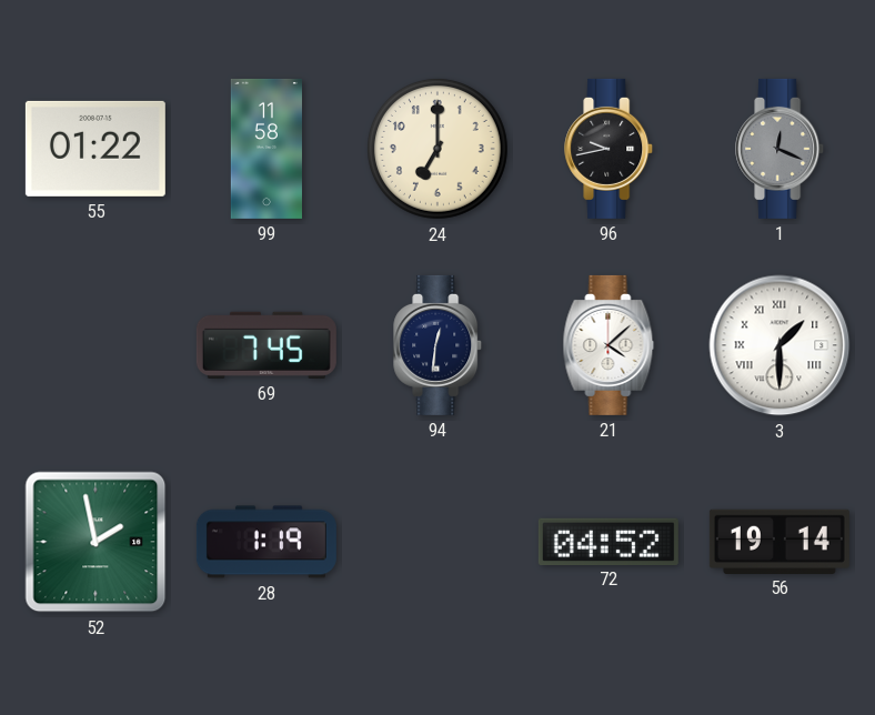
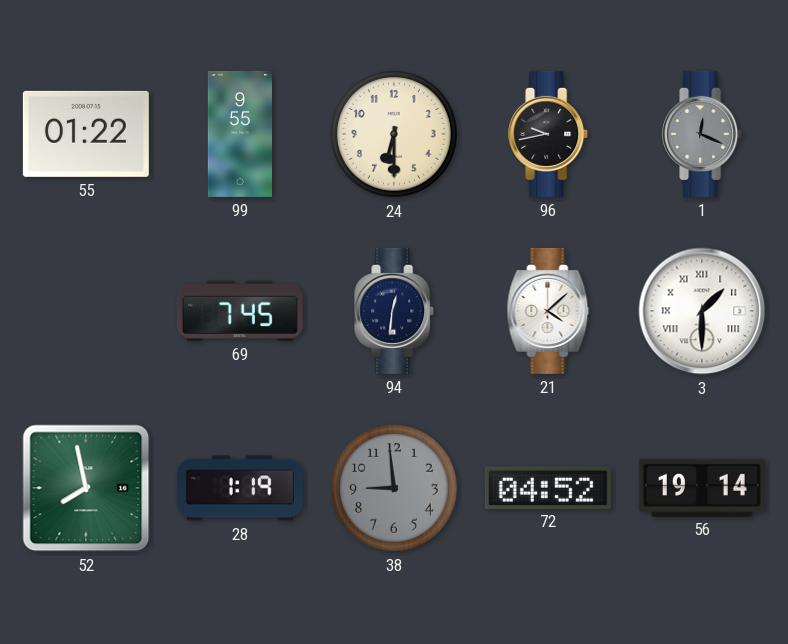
99: 11:58 -> 9:55 (240, 134)
24: 7:00 -> 6:30 (394, 134)
52: 1:58 -> 7:58 (86, 488)
38: none -> 8:59 (394, 488)
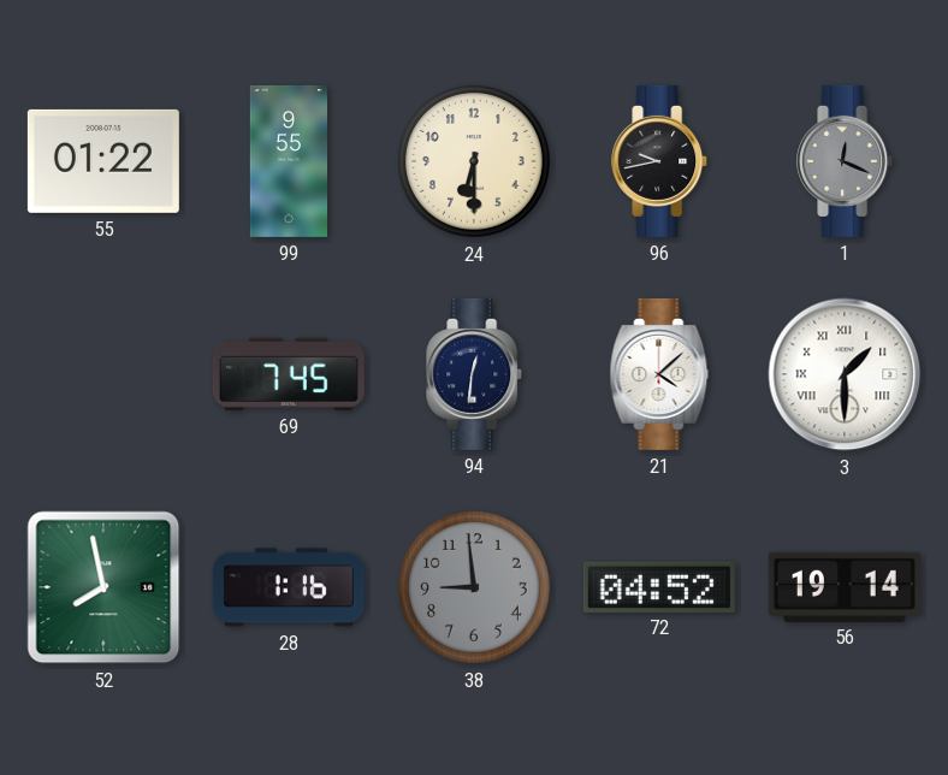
28: 1:19 -> 1:16 (289, 587)
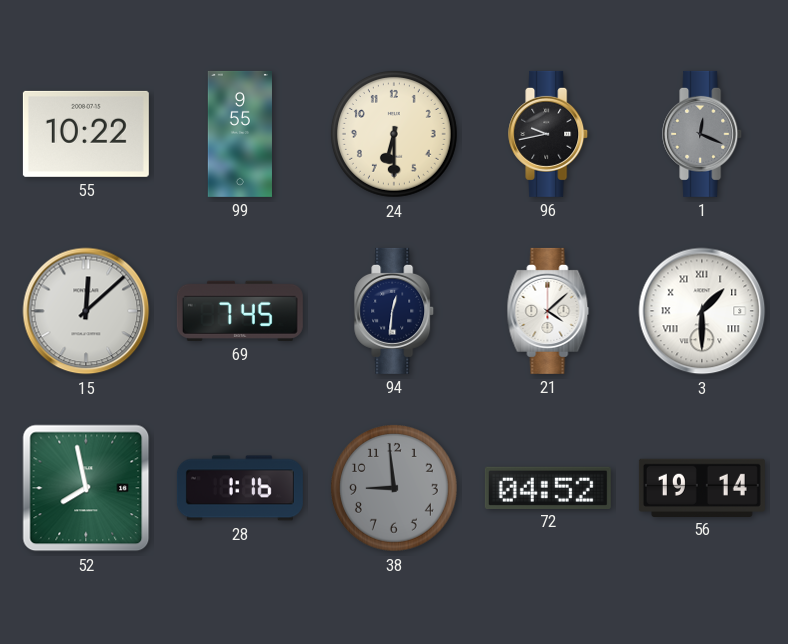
55: 01:22 -> 10:22 (86, 134)
15: none -> 12:08 (86, 311)
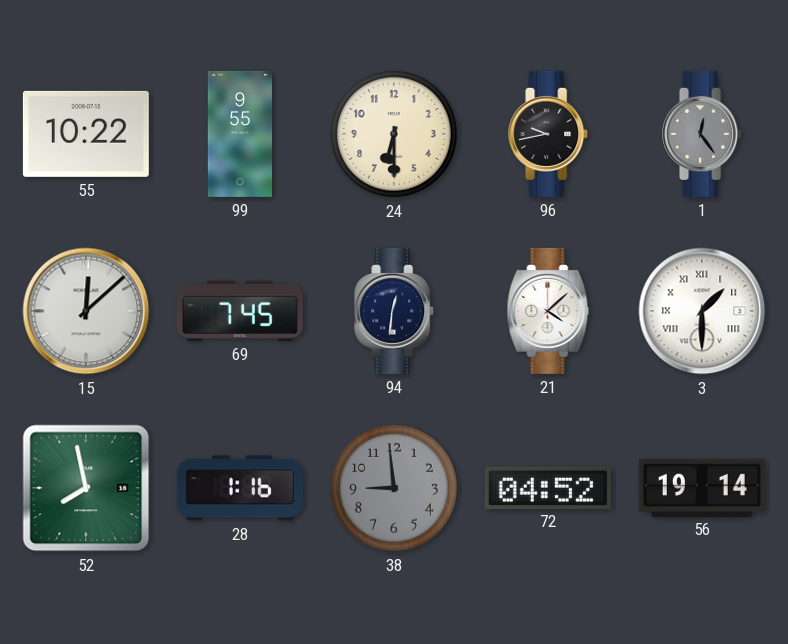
1: 12:19 -> 12:24 (703, 134)
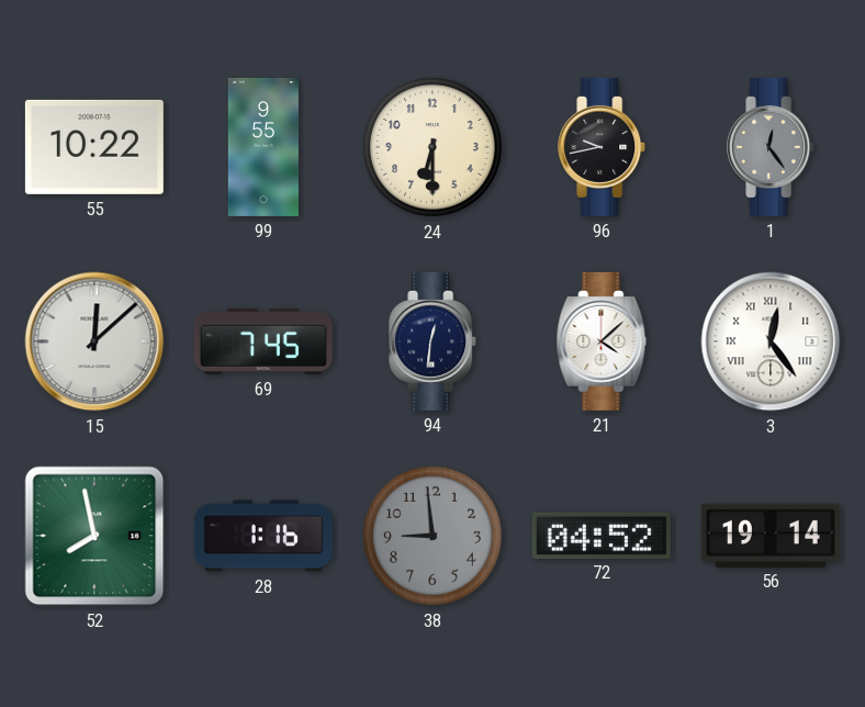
3: 1:30 -> 12:24 (771, 341)
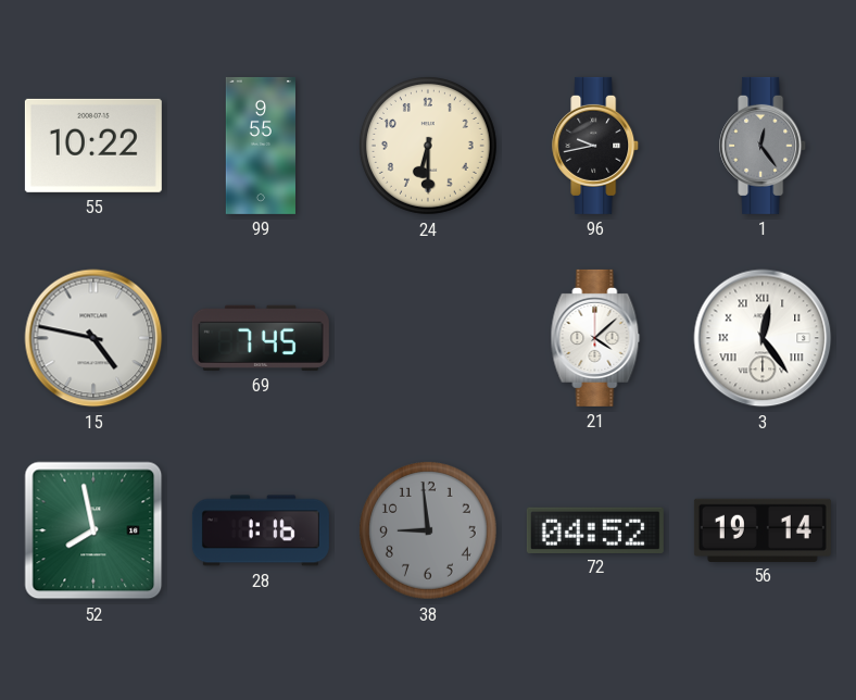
15: 12:08 -> 4:47 (93, 338)
94: 12:31 -> none (434, 341)
